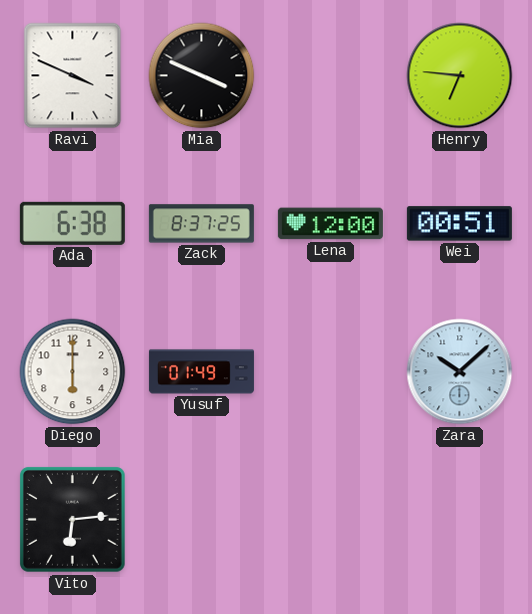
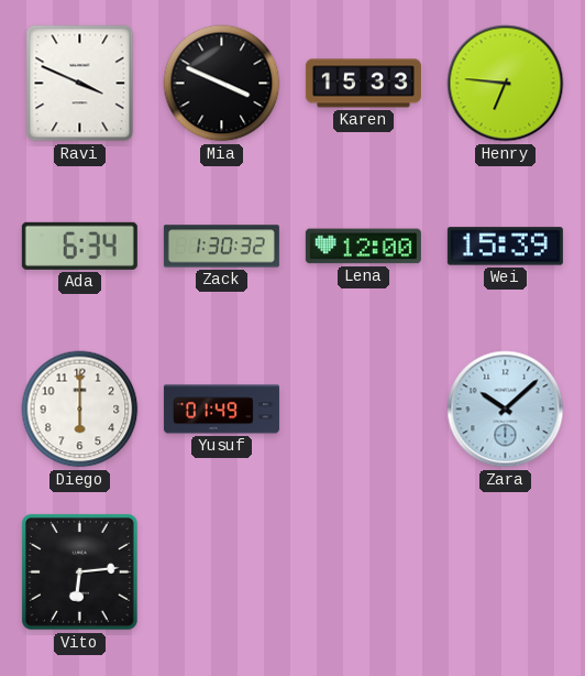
Karen: none -> 15:33 (363, 84)
Ada: 6:38 -> 6:34 (79, 246)
Zack: 8:37 -> 1:30 (221, 247)
Wei: 00:51 -> 15:39 (505, 247)
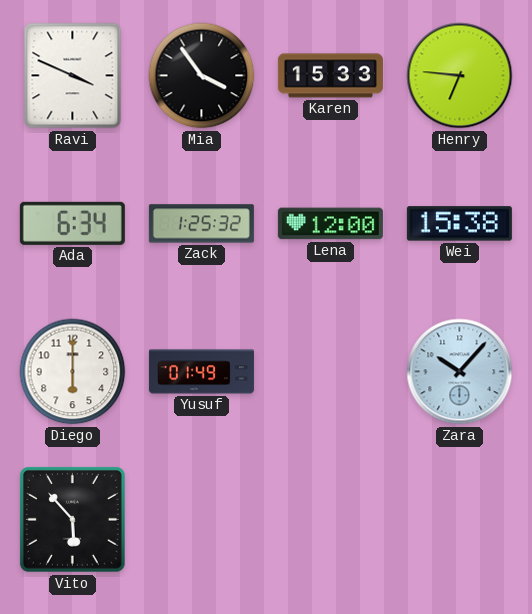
Mia: 3:49 -> 3:54 (202, 76)
Zack: 1:30 -> 1:25 (201, 224)
Wei: 15:39 -> 15:38 (459, 224)
Zara: 10:08 -> 10:07 (460, 372)
Vito: 6:14 -> 5:53 (72, 519)
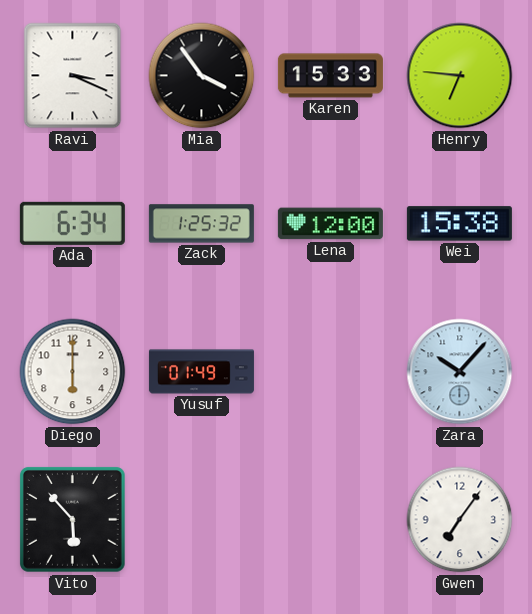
Ravi: 3:49 -> 3:19 (73, 76)
Gwen: none -> 7:06 (460, 520)
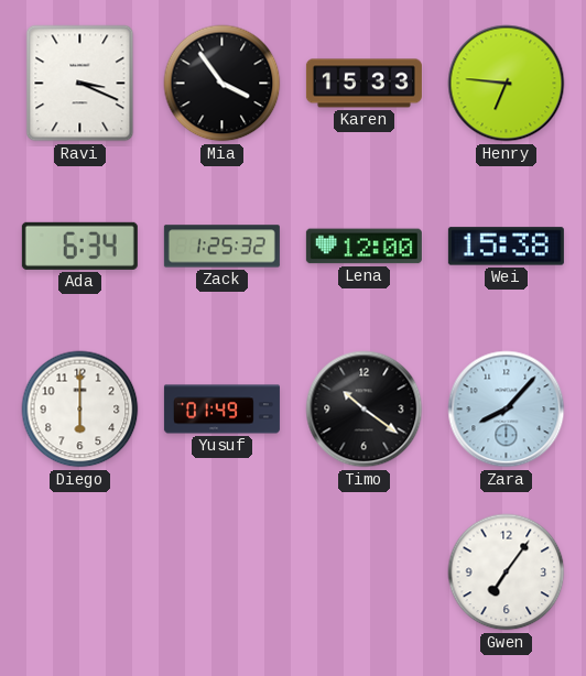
Timo: none -> 10:21 (365, 410)
Zara: 10:07 -> 8:07 (507, 410)
Vito: 5:53 -> none (72, 519)
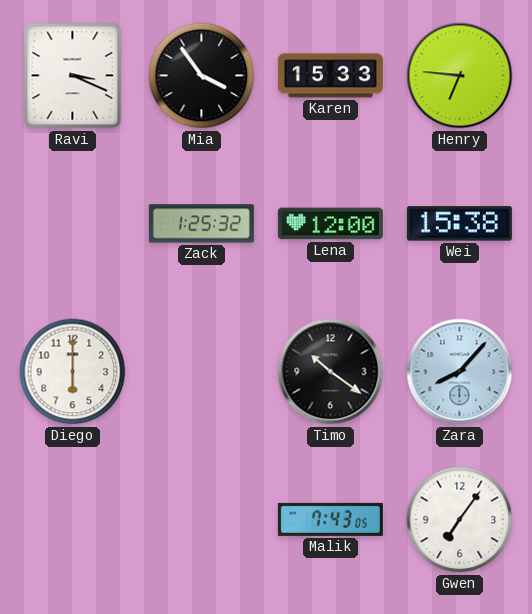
Ada: 6:34 -> none (79, 246)
Yusuf: 01:49 -> none (221, 410)
Malik: none -> 7:43 (330, 519)
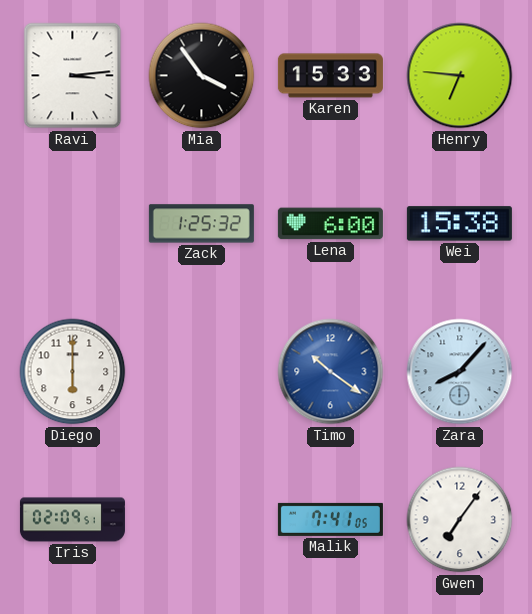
Ravi: 3:19 -> 3:14 (73, 76)
Lena: 12:00 -> 6:00 (330, 224)
Timo dial: black -> blue (331, 372)
Iris: none -> 02:09 (72, 520)
Malik: 7:43 -> 7:41 (330, 519)
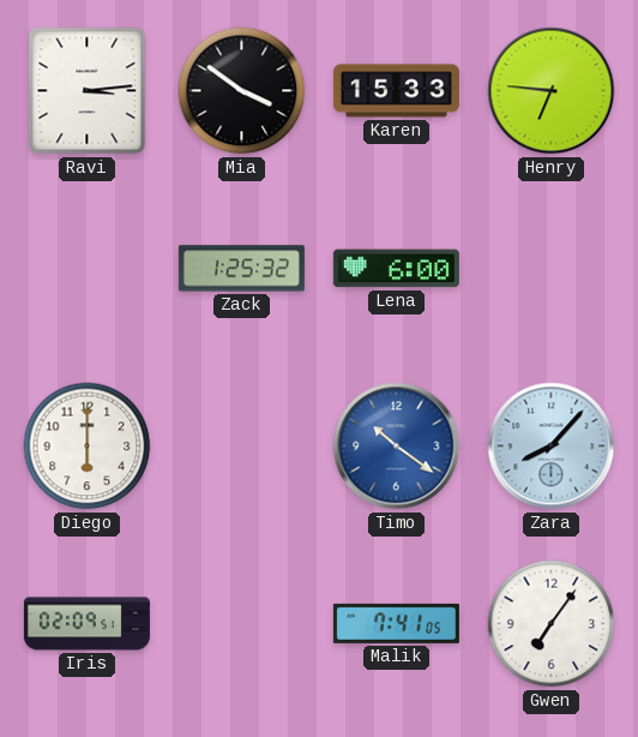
Mia: 3:54 -> 3:51 (242, 91)
Wei: 15:38 -> none (459, 224)
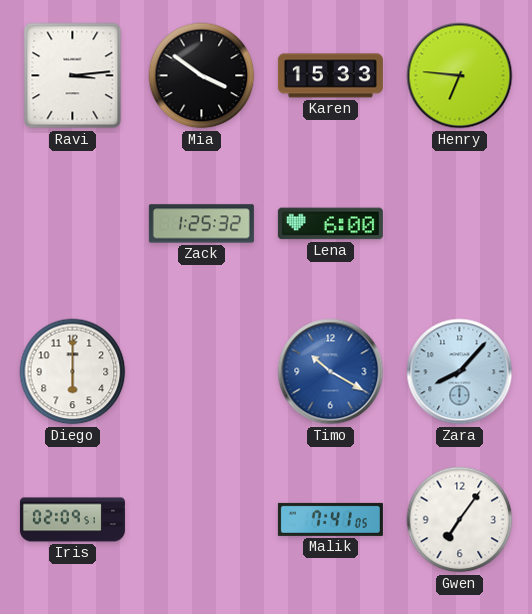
Timo: 10:21 -> 10:20 (331, 372)
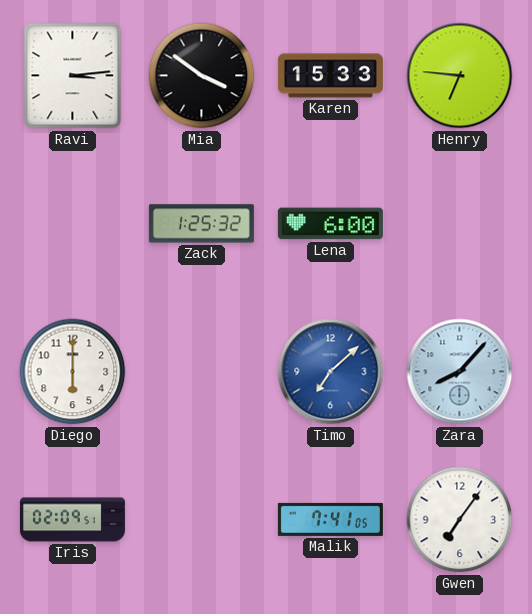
Timo: 10:20 -> 7:08 (331, 372)
